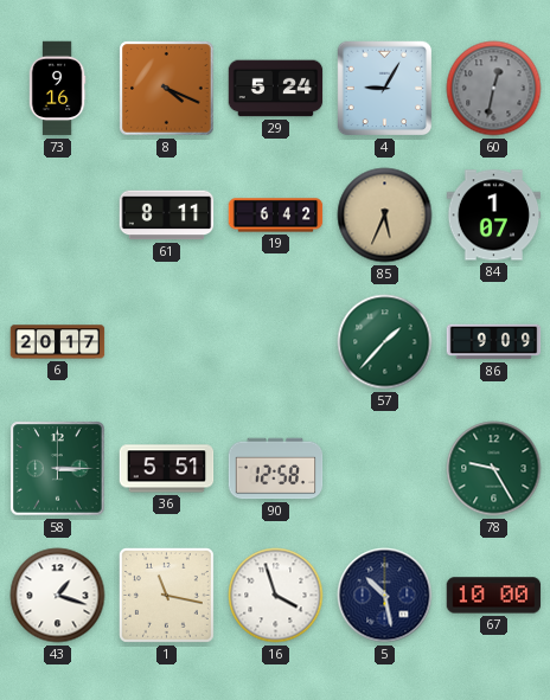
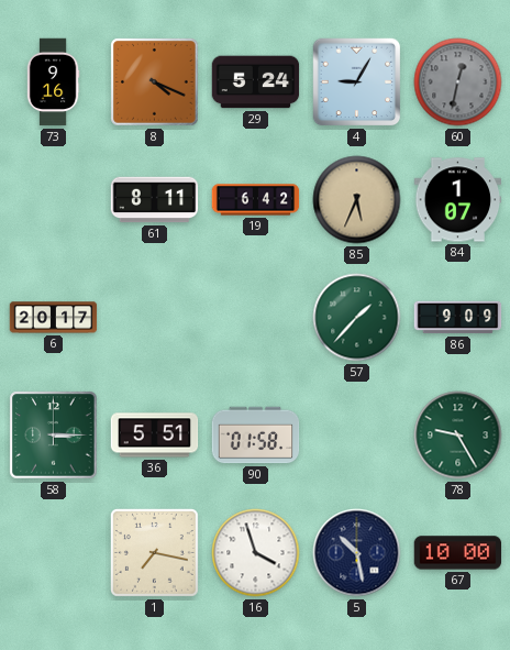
90: 12:58 -> 01:58 (256, 436)
43: 1:18 -> none (58, 596)
1: 11:17 -> 7:17 (154, 552)
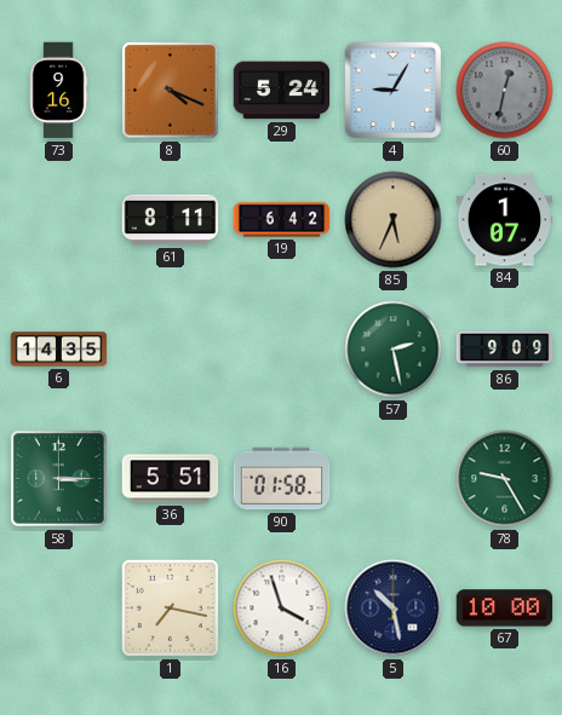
6: 20:17 -> 14:35 (59, 350)
57: 1:37 -> 2:28 (394, 350)
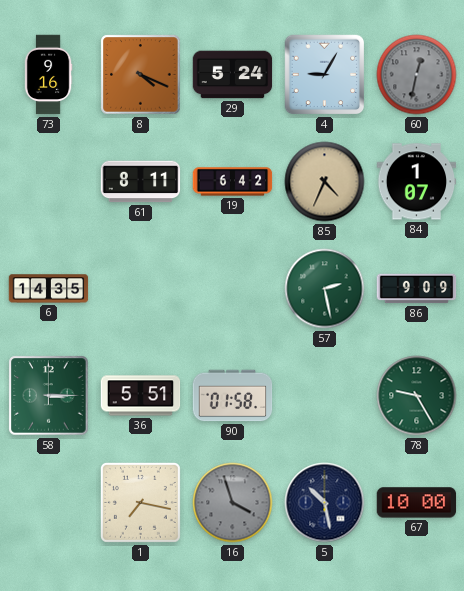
85: 5:34 -> 4:34 (325, 182)
16 dial: white -> grey (233, 503)
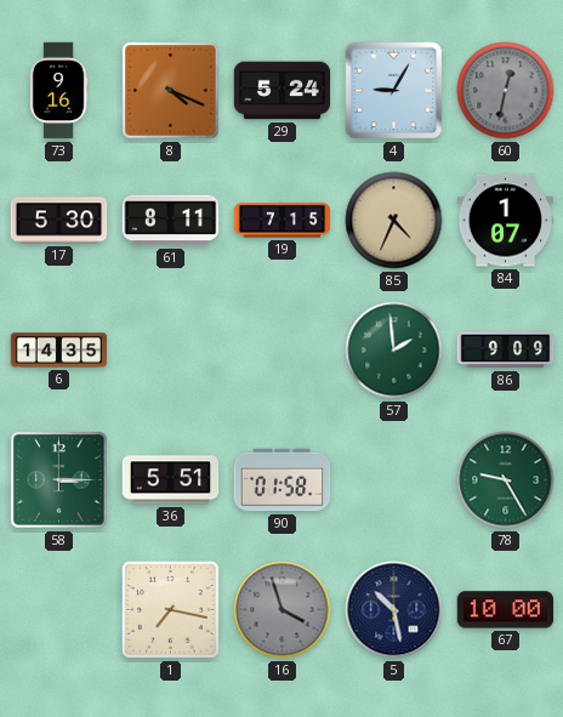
17: none -> 5:30 (59, 221)
19: 6:42 -> 7:15 (283, 221)
57: 2:28 -> 1:59 (394, 351)
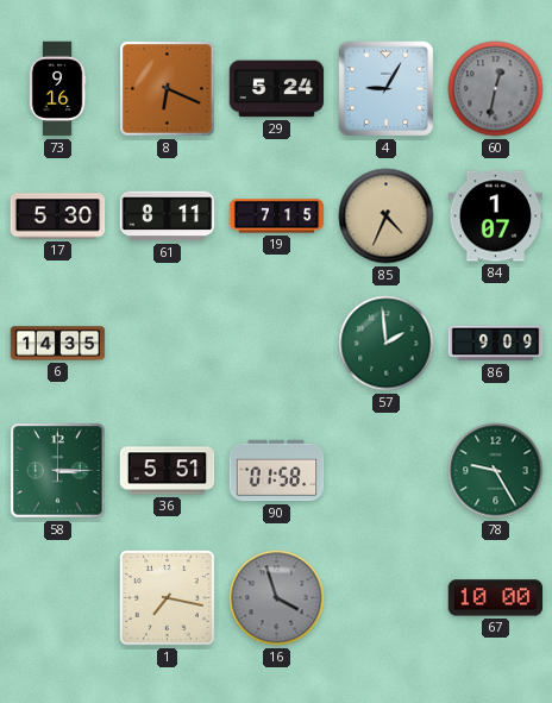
8: 4:19 -> 6:19 (168, 89)
5: 10:28 -> none (394, 610)
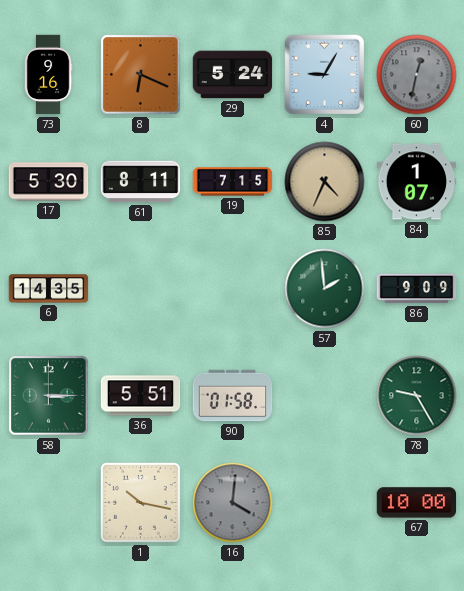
1: 7:17 -> 10:17 (140, 502)
16: 3:57 -> 4:01 (233, 503)
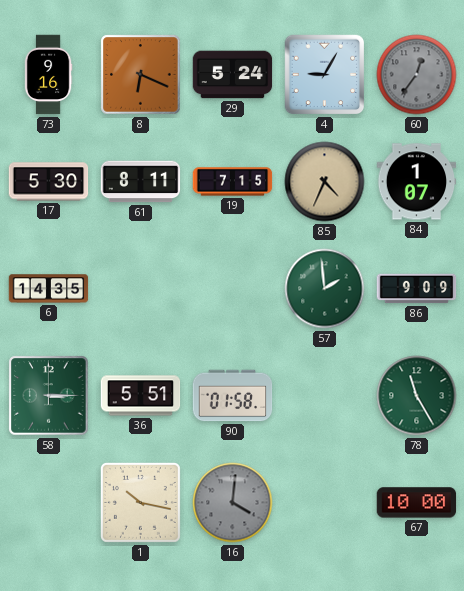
60: 12:32 -> 12:36 (417, 75)
78: 9:25 -> 11:25 (417, 396)
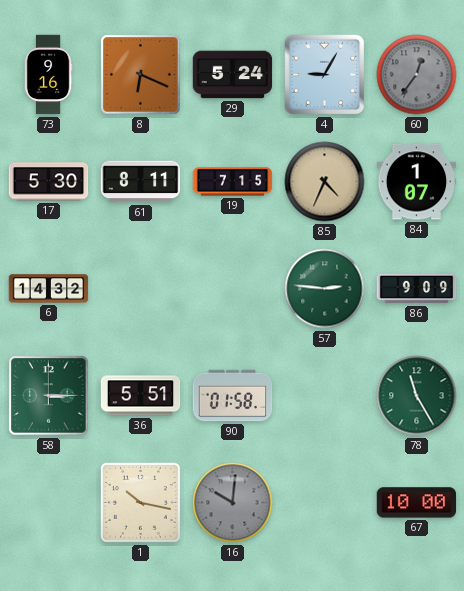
6: 14:35 -> 14:32 (49, 289)
57: 1:59 -> 2:46 (325, 289)
16: 4:01 -> 10:01 (233, 503)
